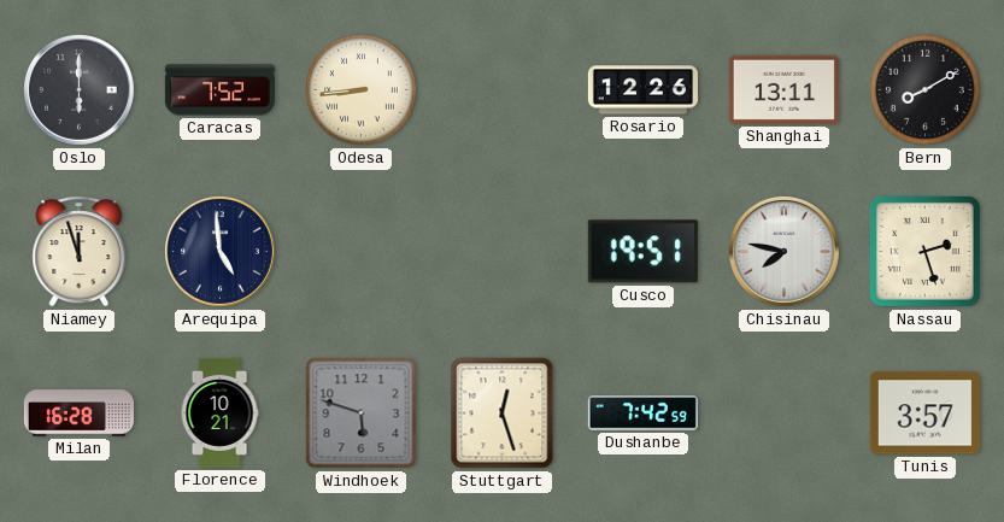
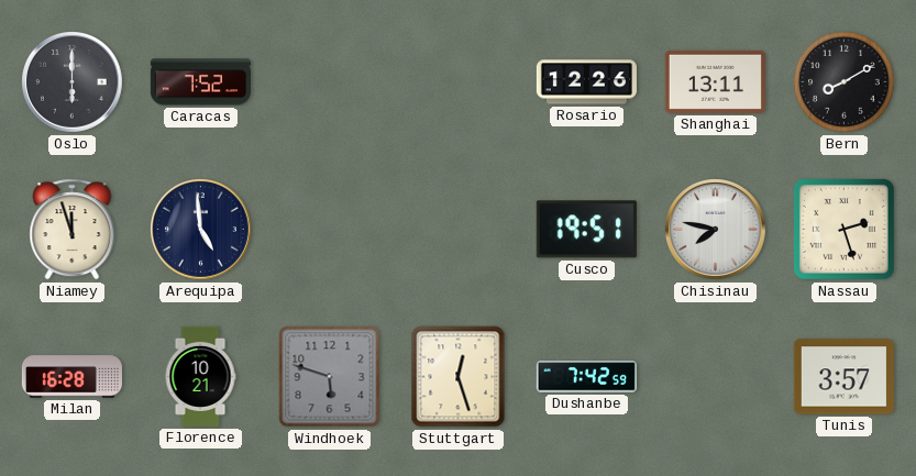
Odesa: 8:44 -> none (362, 90)
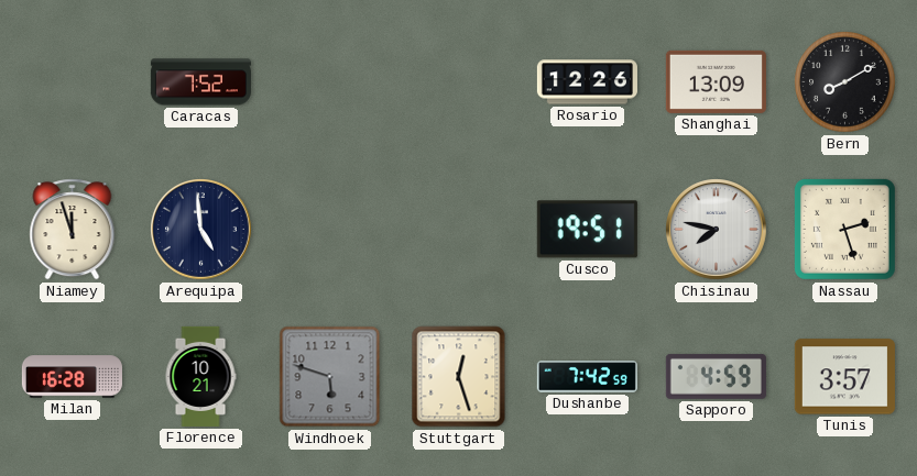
Oslo: 6:00 -> none (73, 82)
Shanghai: 13:11 -> 13:09 (716, 81)
Sapporo: none -> 4:59 (716, 376)
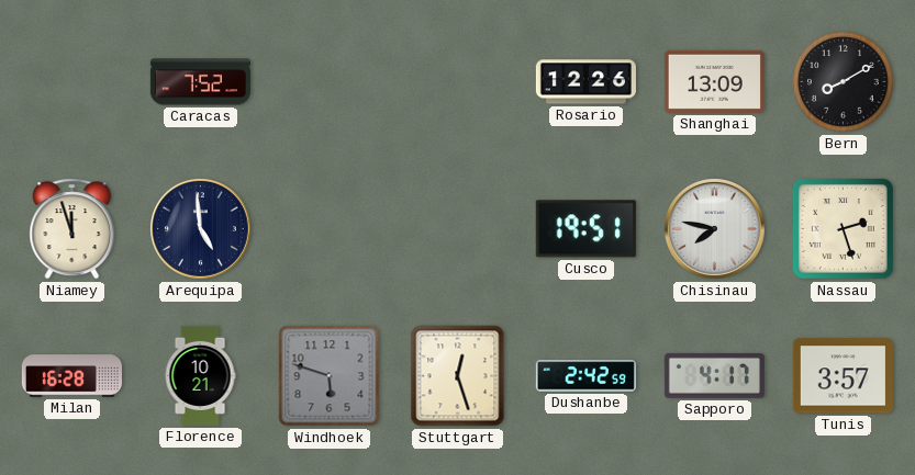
Dushanbe: 7:42 -> 2:42 (585, 376)
Sapporo: 4:59 -> 4:17 (714, 375)
